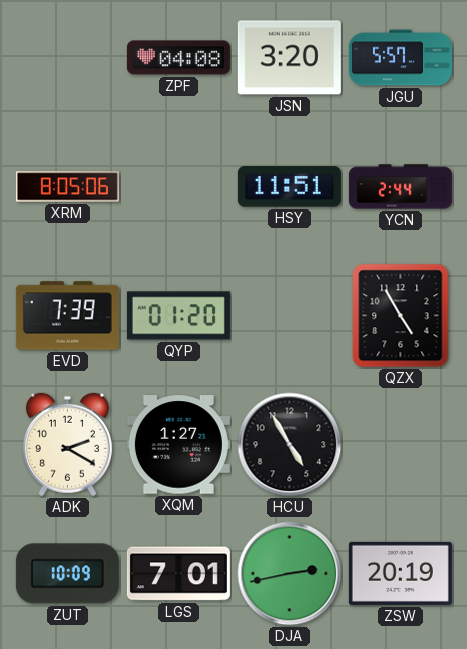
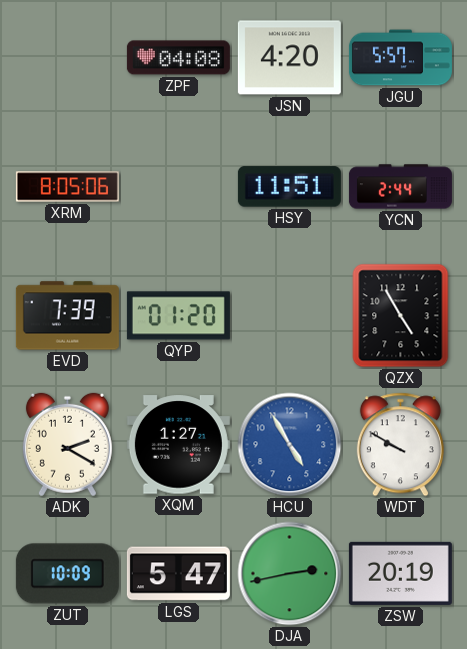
JSN: 3:20 -> 4:20 (289, 58)
HCU dial: black -> blue (290, 445)
WDT: none -> 9:50 (400, 445)
LGS: 7:01 -> 5:47 (178, 574)
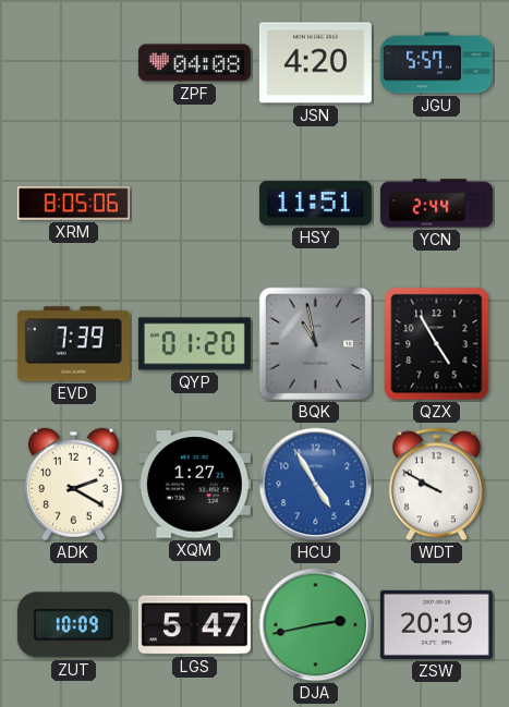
BQK: none -> 10:58 (316, 344)
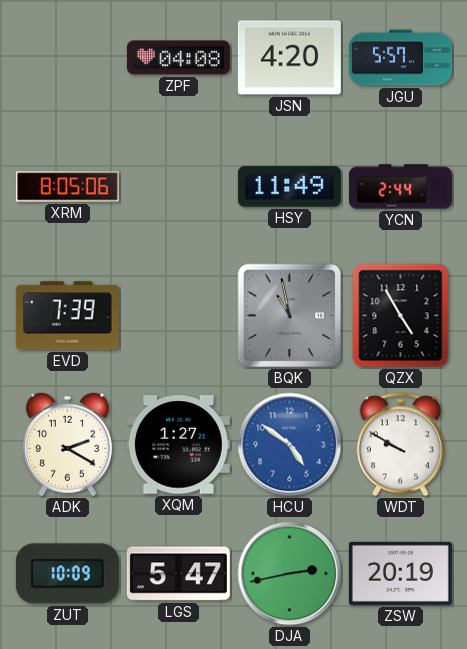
HSY: 11:51 -> 11:49 (289, 187)
QYP: 01:20 -> none (194, 344)
HCU: 4:55 -> 4:51 (290, 445)
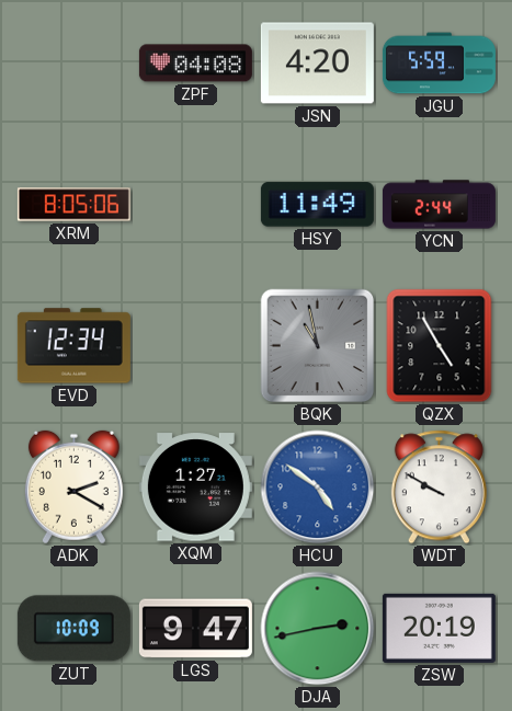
JGU: 5:57 -> 5:59 (439, 64)
EVD: 7:39 -> 12:34 (73, 346)
LGS: 5:47 -> 9:47 (195, 629)
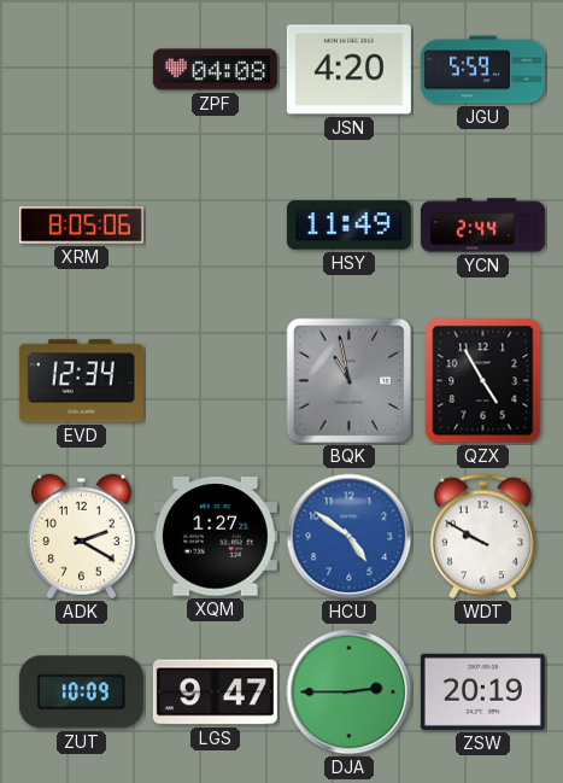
DJA: 2:43 -> 2:45 (350, 693)
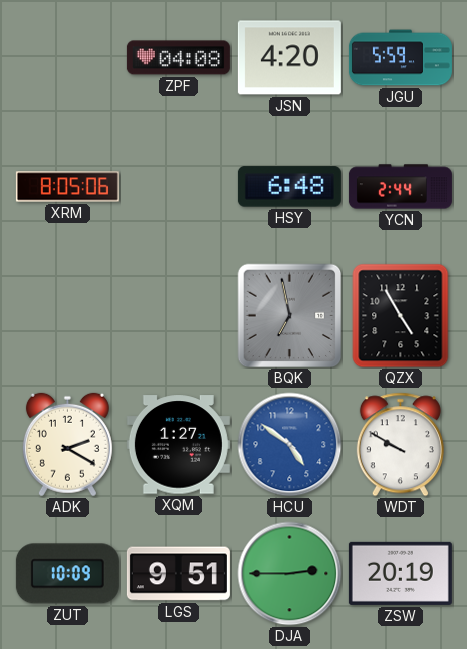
HSY: 11:49 -> 6:48 (289, 187)
EVD: 12:34 -> none (81, 381)
BQK: 10:58 -> 6:58 (290, 316)
LGS: 9:47 -> 9:51 (178, 574)
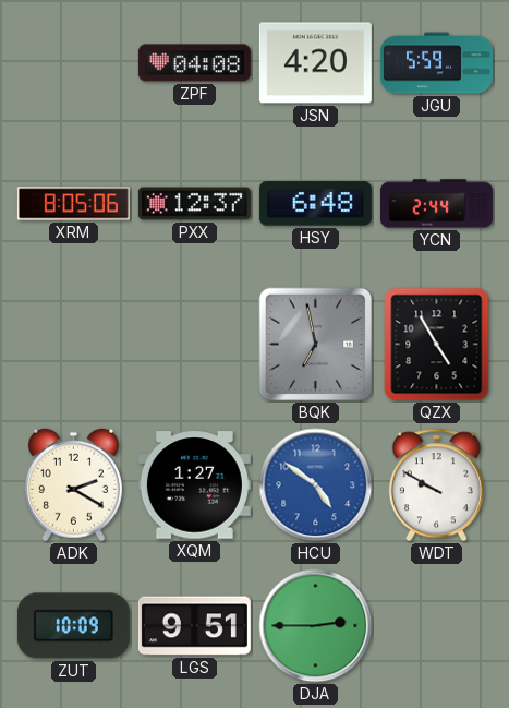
PXX: none -> 12:37 (194, 204)
ZSW: 20:19 -> none (400, 573)
